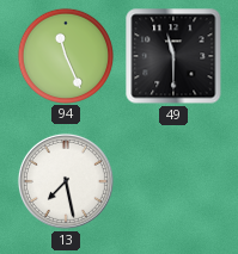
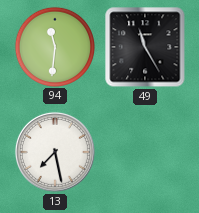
94: 11:26 -> 11:31 (54, 46)
49: 11:30 -> 11:25 (145, 47)
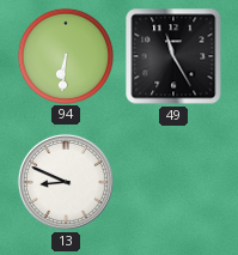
94: 11:31 -> 6:31 (65, 55)
13: 7:28 -> 8:49 (66, 182)
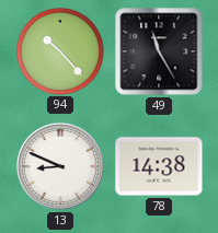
94: 6:31 -> 10:23 (59, 50)
78: none -> 14:38 (159, 166)
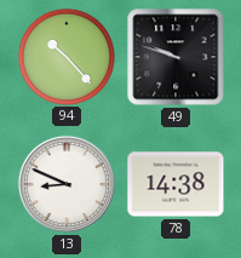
49: 11:25 -> 9:48 (176, 57)
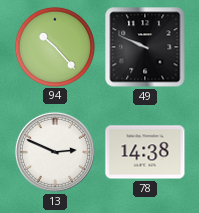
49: 9:48 -> 9:49 (145, 47)
13: 8:49 -> 2:49 (55, 152)
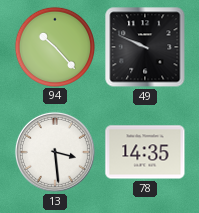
13: 2:49 -> 3:29 (55, 152)
78: 14:38 -> 14:35 (145, 152)
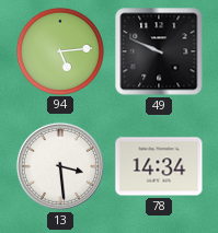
94: 10:23 -> 5:14 (59, 50)
78: 14:35 -> 14:34 (159, 166)
